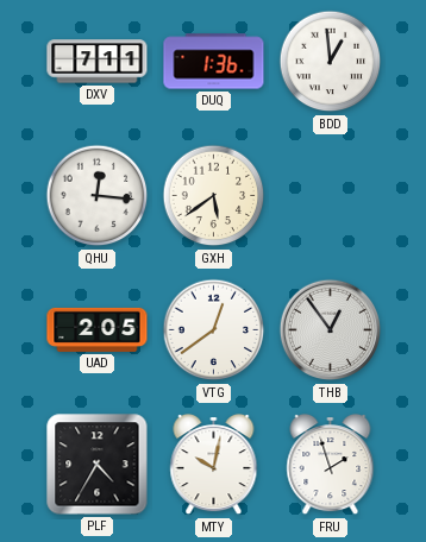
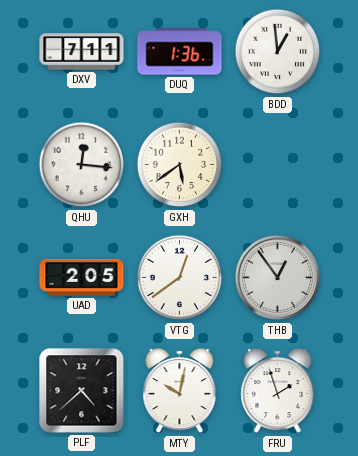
PLF: 4:35 -> 4:38 (82, 391)
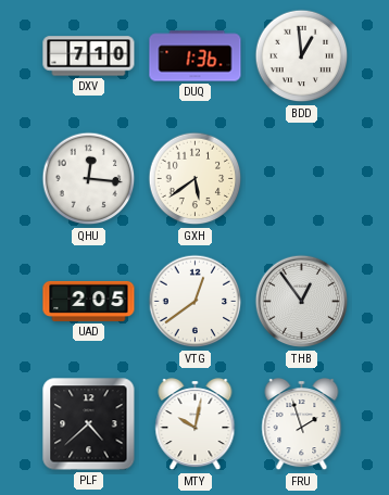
DXV: 7:11 -> 7:10 (89, 56)
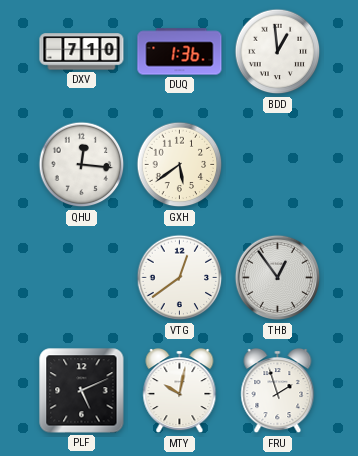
UAD: 2:05 -> none (89, 301)
PLF: 4:38 -> 5:11 (82, 391)
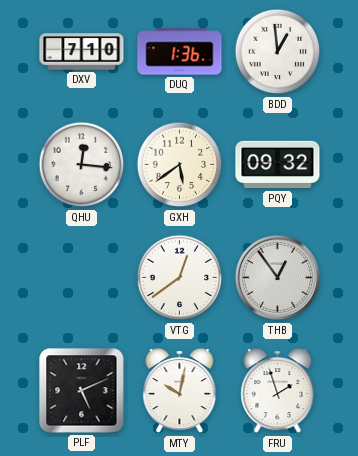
PQY: none -> 09:32 (278, 165)
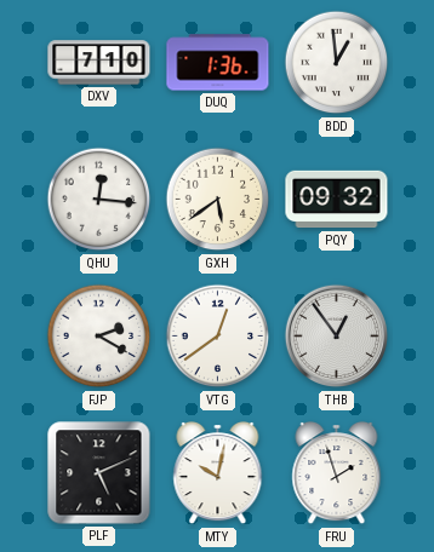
FJP: none -> 2:20 (99, 337)
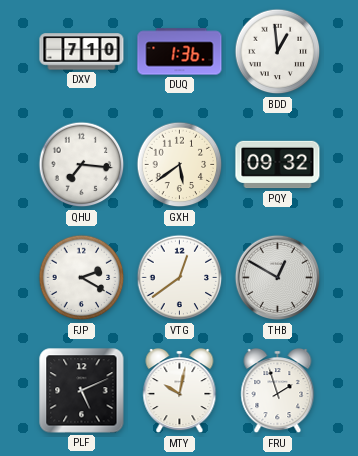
QHU: 12:16 -> 7:16 (82, 165)
THB: 12:54 -> 12:50 (278, 278)
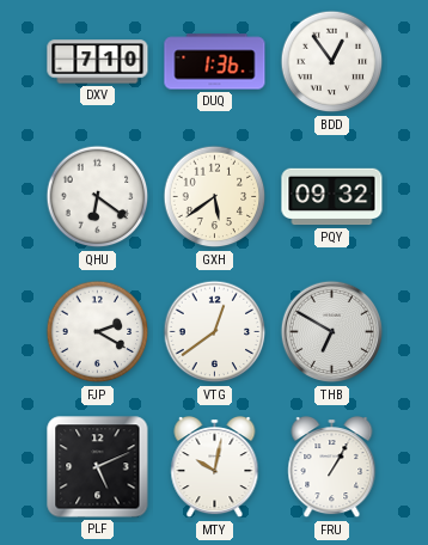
BDD: 12:59 -> 12:54 (332, 62)
QHU: 7:16 -> 6:21 (98, 197)
THB: 12:50 -> 6:50 (332, 332)
FRU: 1:57 -> 1:05 (332, 469)
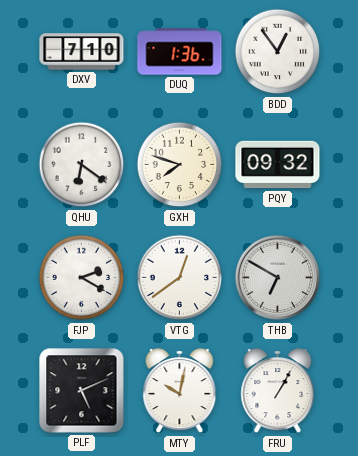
GXH: 5:39 -> 7:48 (180, 165)
